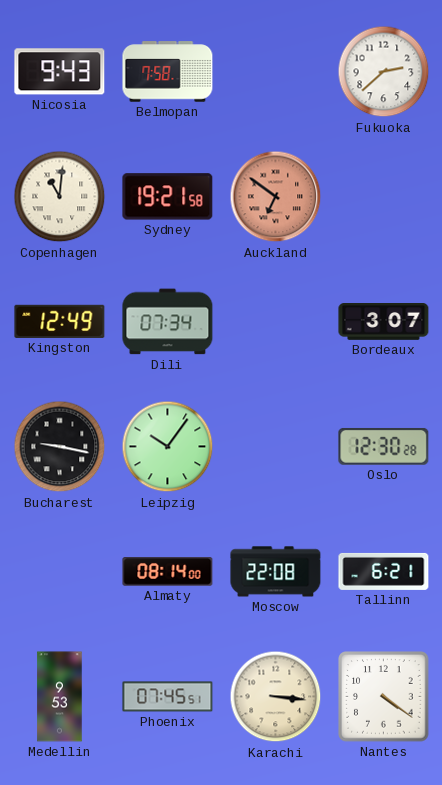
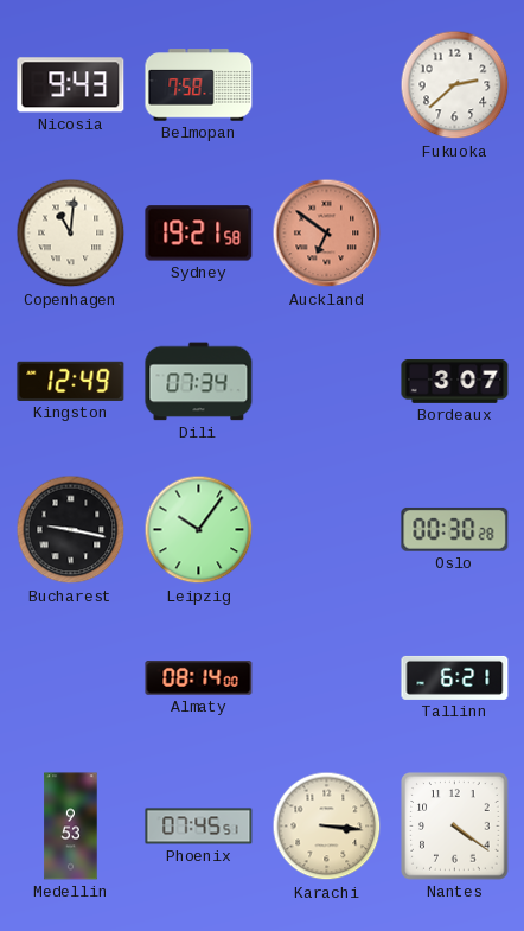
Oslo: 12:30 -> 00:30 (455, 529)
Moscow: 22:08 -> none (276, 572)
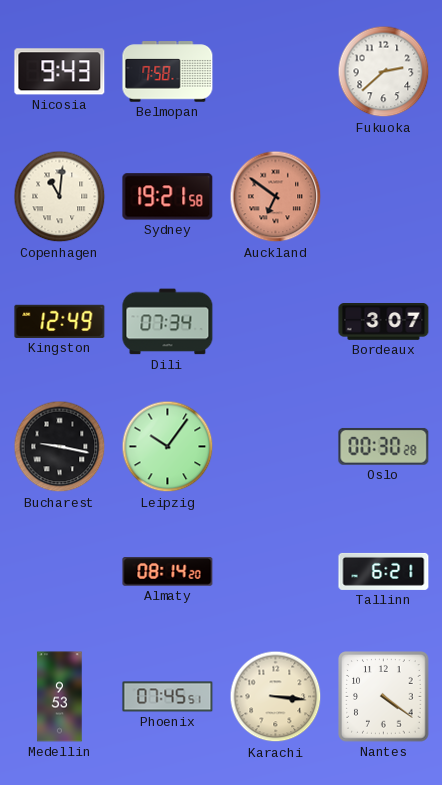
Almaty: 08:14:00 -> 08:14:20 (168, 572)
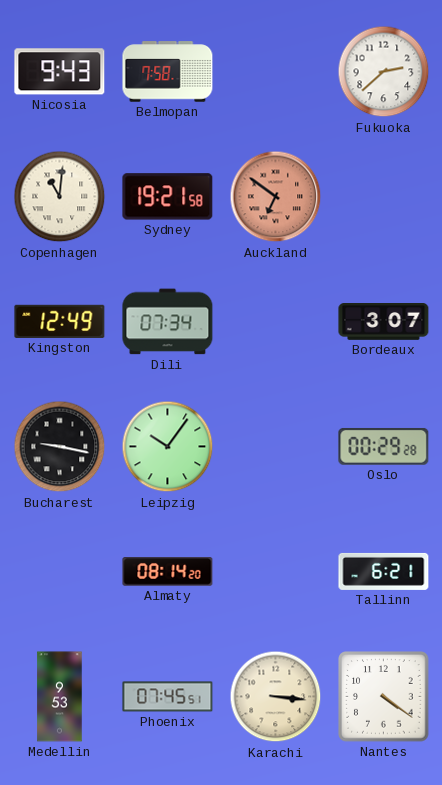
Oslo: 00:30 -> 00:29 (384, 446)
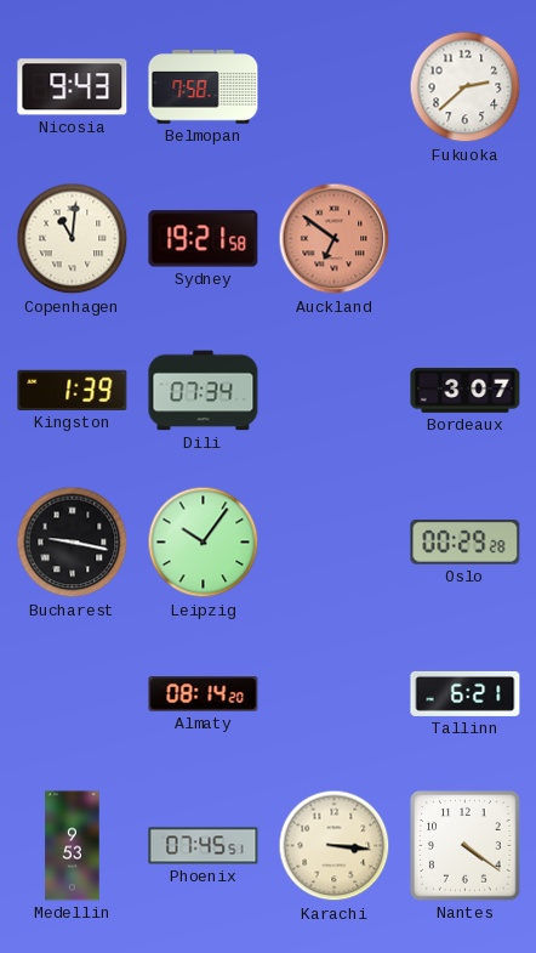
Kingston: 12:49 -> 1:39 (73, 390)
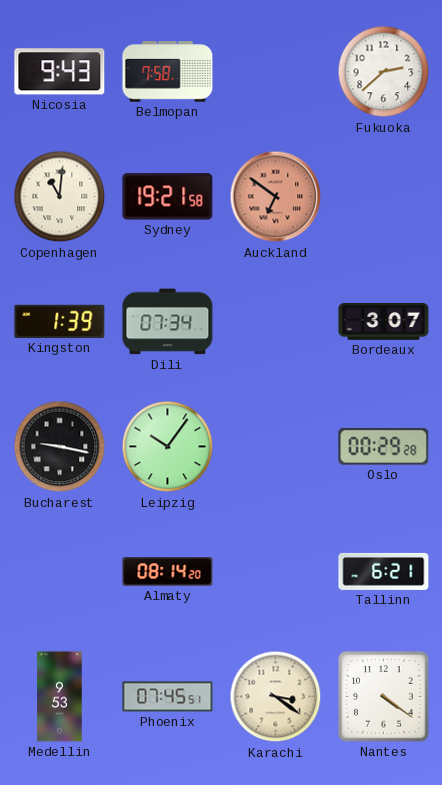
Karachi: 3:16 -> 3:21 (276, 697)
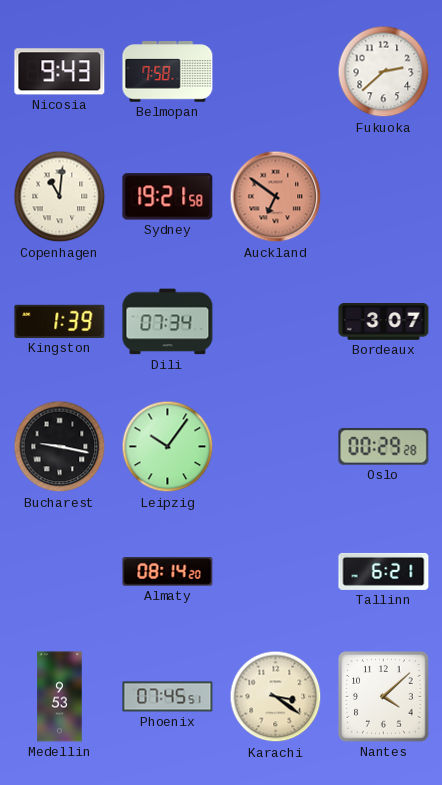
Nantes: 4:21 -> 4:08 (384, 697)
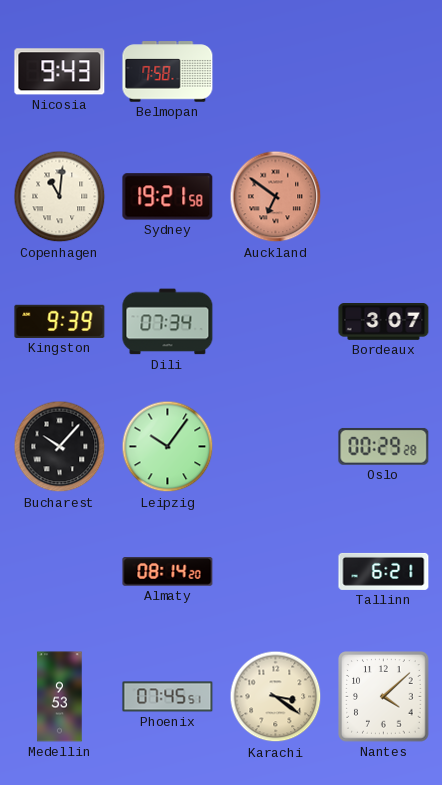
Fukuoka: 2:38 -> none (384, 72)
Kingston: 1:39 -> 9:39 (60, 321)
Bucharest: 9:17 -> 10:07 (60, 447)
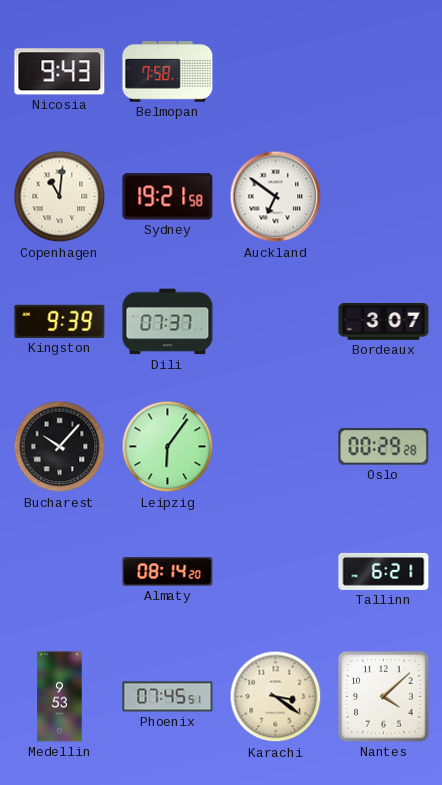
Auckland dial: salmon -> white (276, 197)
Dili: 07:34 -> 07:37 (168, 322)
Leipzig: 10:06 -> 6:06 (168, 447)
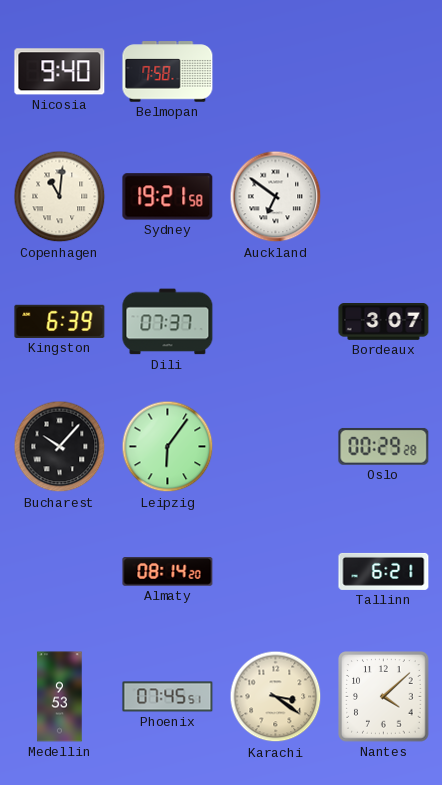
Nicosia: 9:43 -> 9:40 (60, 72)
Kingston: 9:39 -> 6:39 (60, 321)
